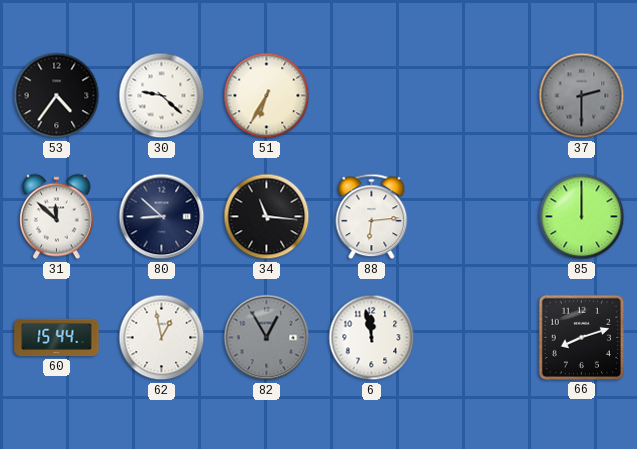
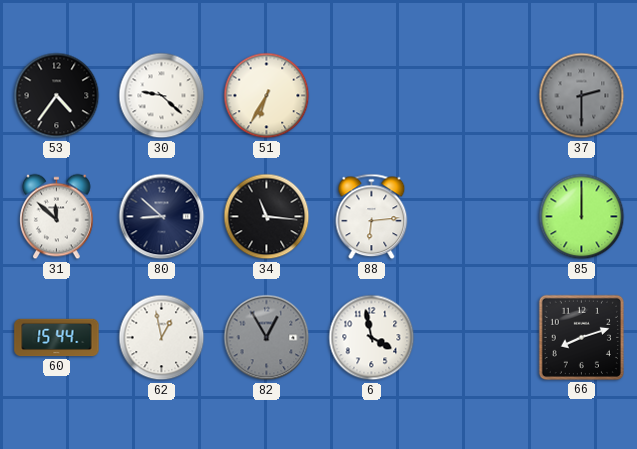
6: 11:58 -> 3:58 (372, 338)
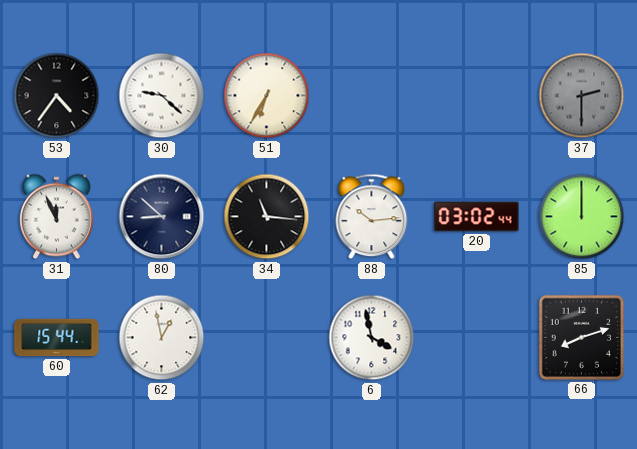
31: 11:52 -> 11:56 (57, 217)
88: 6:14 -> 10:14 (372, 217)
20: none -> 03:02 (477, 217)
82: 12:55 -> none (267, 338)
